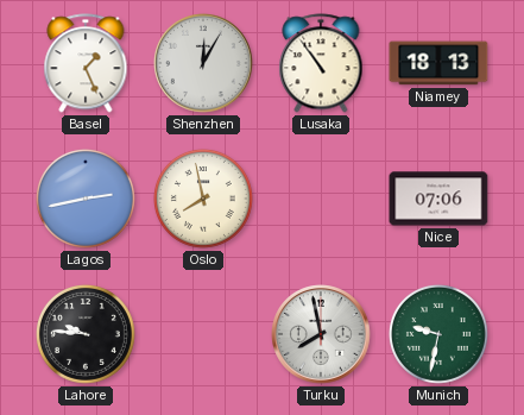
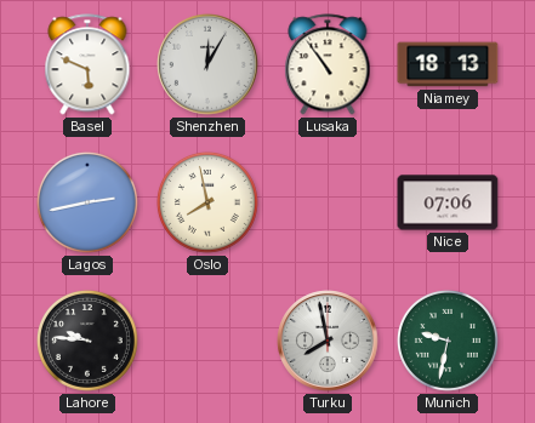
Basel: 1:26 -> 5:49 (87, 64)
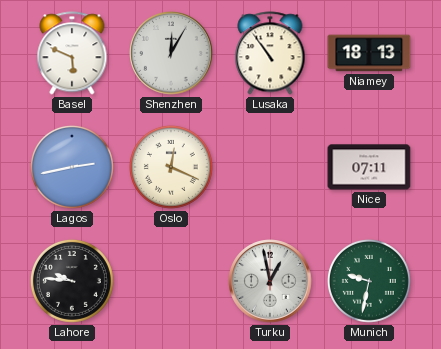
Oslo: 7:58 -> 12:19 (171, 167)
Nice: 07:06 -> 07:11 (369, 167)
Turku: 7:58 -> 12:58 (270, 281)
